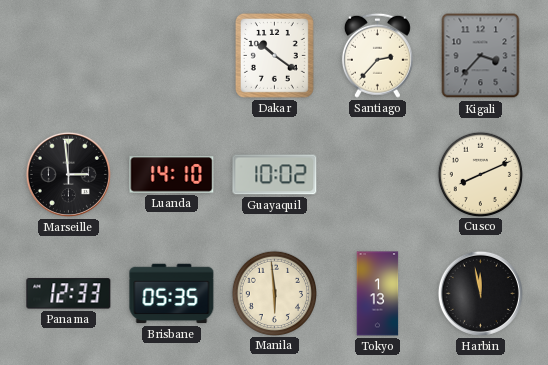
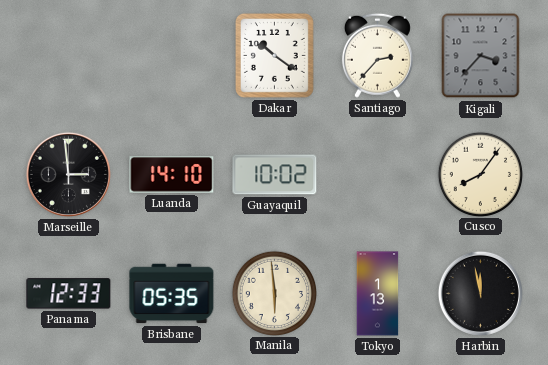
Cusco: 8:11 -> 8:06 (480, 174)
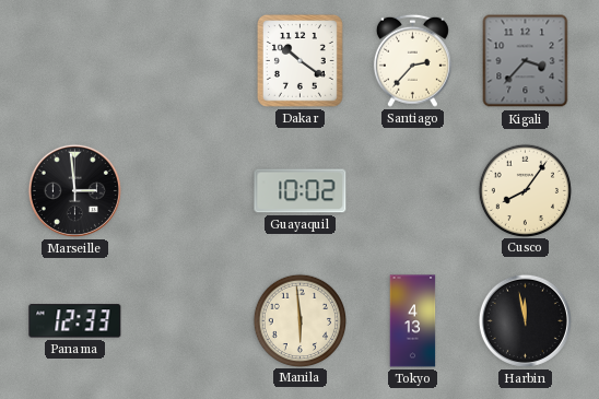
Luanda: 14:10 -> none (172, 175)
Brisbane: 05:35 -> none (172, 294)
Tokyo: 1:13 -> 4:13 (413, 321)
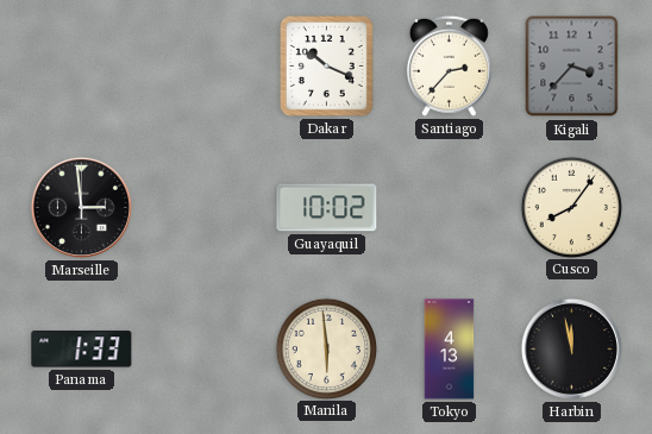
Dakar: 10:21 -> 10:19 (326, 65)
Panama: 12:33 -> 1:33 (82, 350)
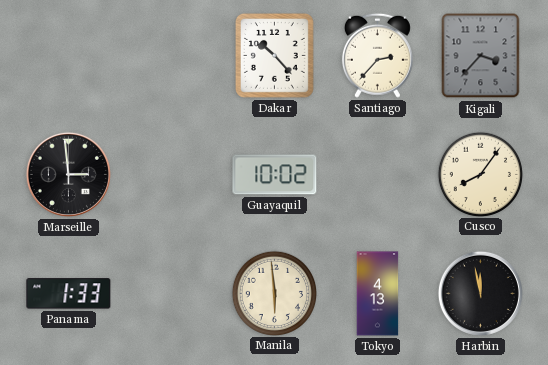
Dakar: 10:19 -> 10:23 (274, 55)
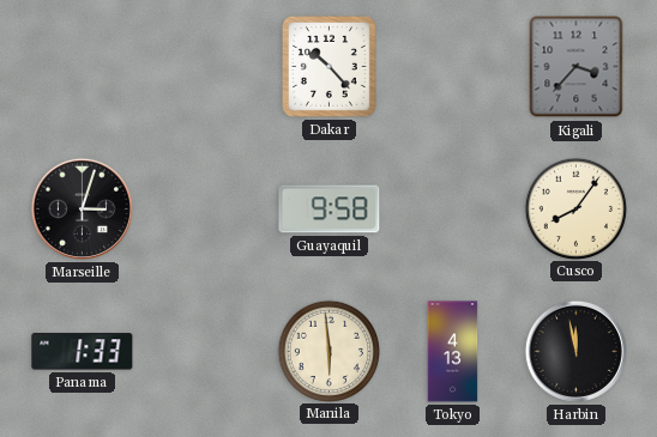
Santiago: 2:37 -> none (377, 55)
Marseille: 2:59 -> 3:03 (82, 208)
Guayaquil: 10:02 -> 9:58 (330, 210)
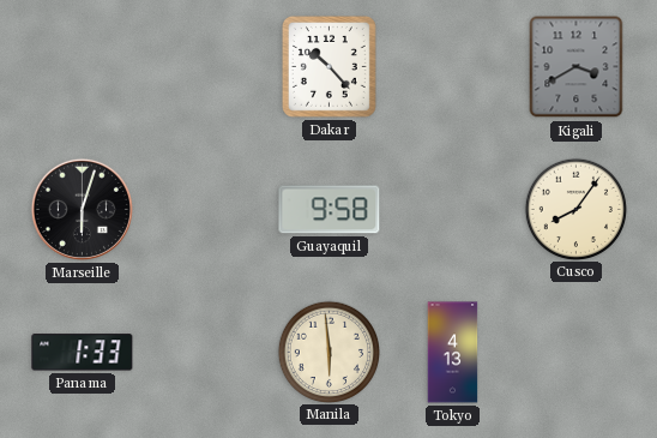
Kigali: 3:37 -> 3:40 (577, 67)
Marseille: 3:03 -> 6:03 (82, 209)
Harbin: 11:58 -> none (575, 351)
